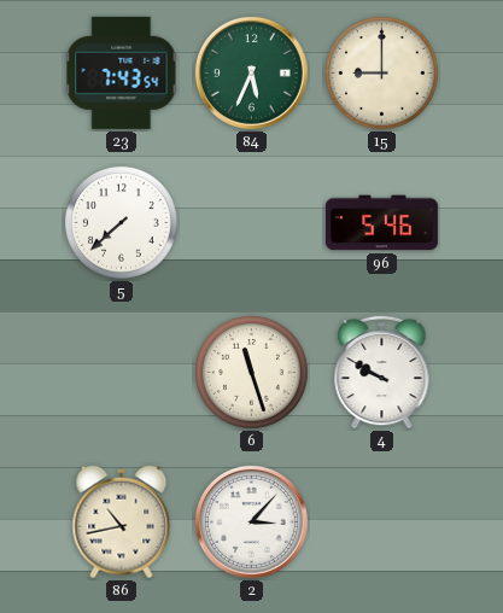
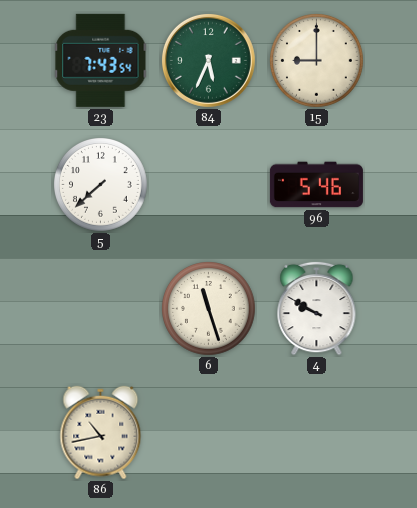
2: 3:07 -> none (251, 521)
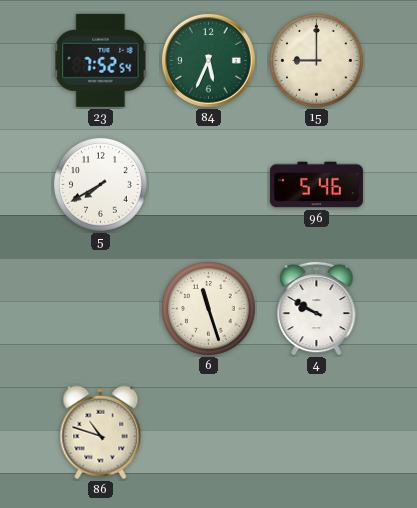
23: 7:43 -> 7:52 (101, 60)
5: 7:38 -> 7:40 (101, 185)
86: 10:43 -> 10:48 (101, 433)
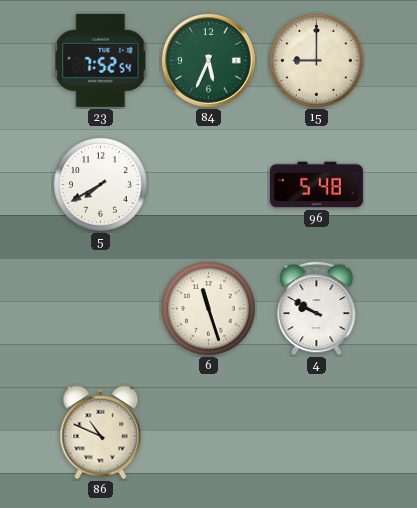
96: 5:46 -> 5:48 (316, 185)
86: 10:48 -> 10:49 (101, 433)
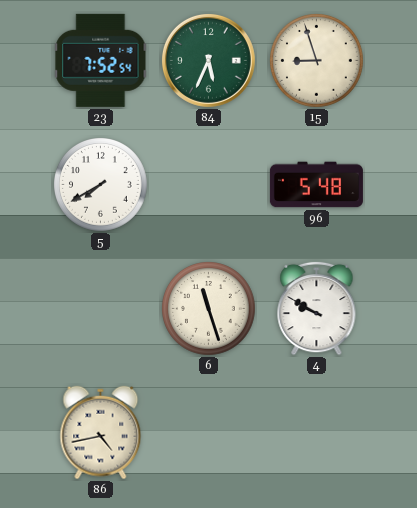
15: 9:00 -> 8:57 (317, 61)
86: 10:49 -> 4:43 (101, 433)
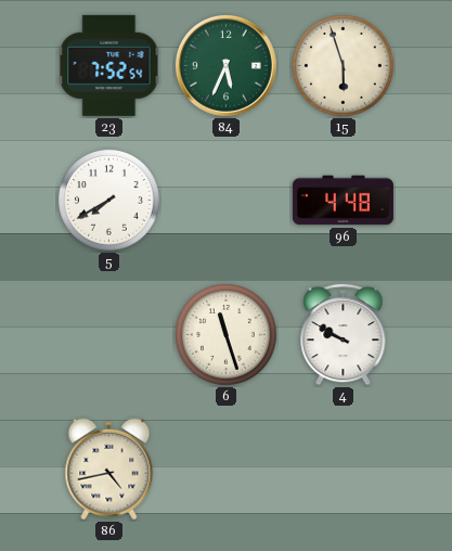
15: 8:57 -> 5:57 (344, 66)
96: 5:48 -> 4:48 (343, 201)
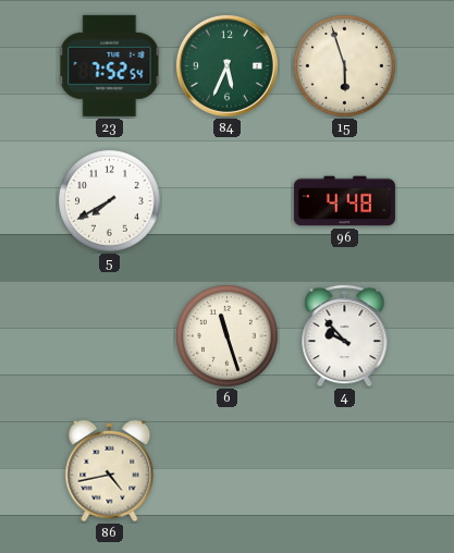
4: 9:50 -> 9:53 (345, 335)
